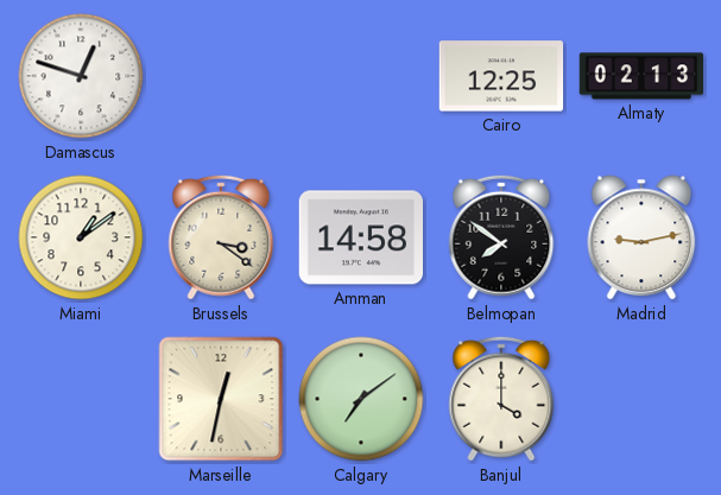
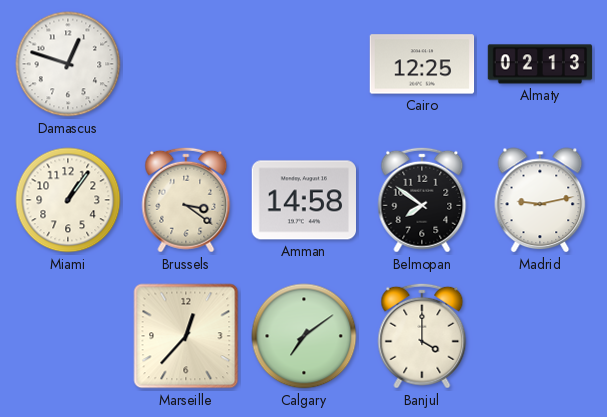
Miami: 1:09 -> 1:06 (68, 200)
Marseille: 12:32 -> 12:37 (186, 336)
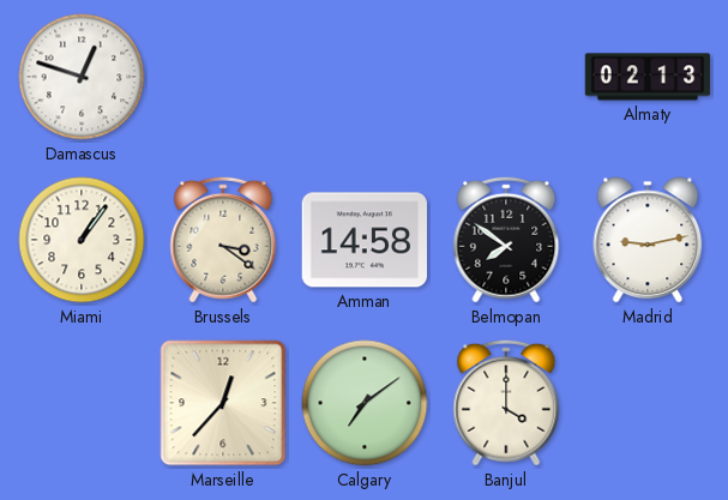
Cairo: 12:25 -> none (422, 64)
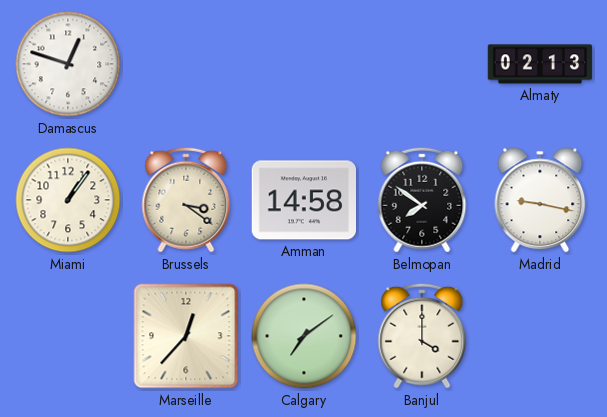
Madrid: 9:13 -> 9:17 (540, 200)
